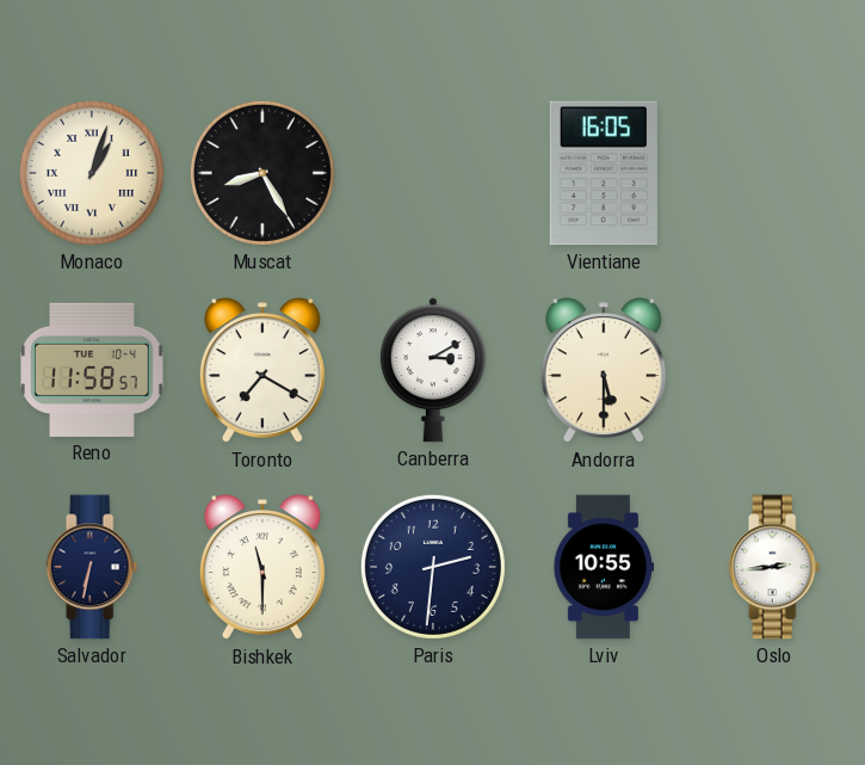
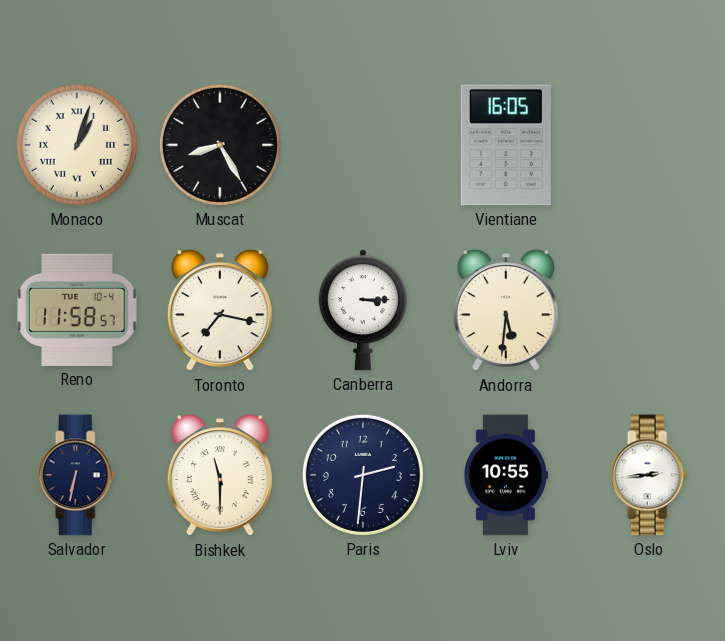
Toronto: 7:20 -> 7:17 (220, 311)
Canberra: 3:10 -> 3:15 (363, 310)
Andorra: 5:30 -> 5:31 (506, 311)
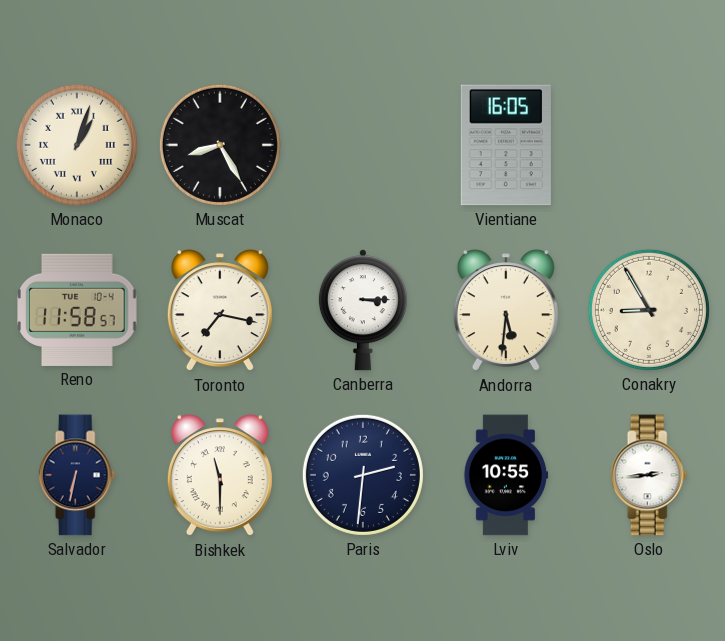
Conakry: none -> 8:55 (649, 310)
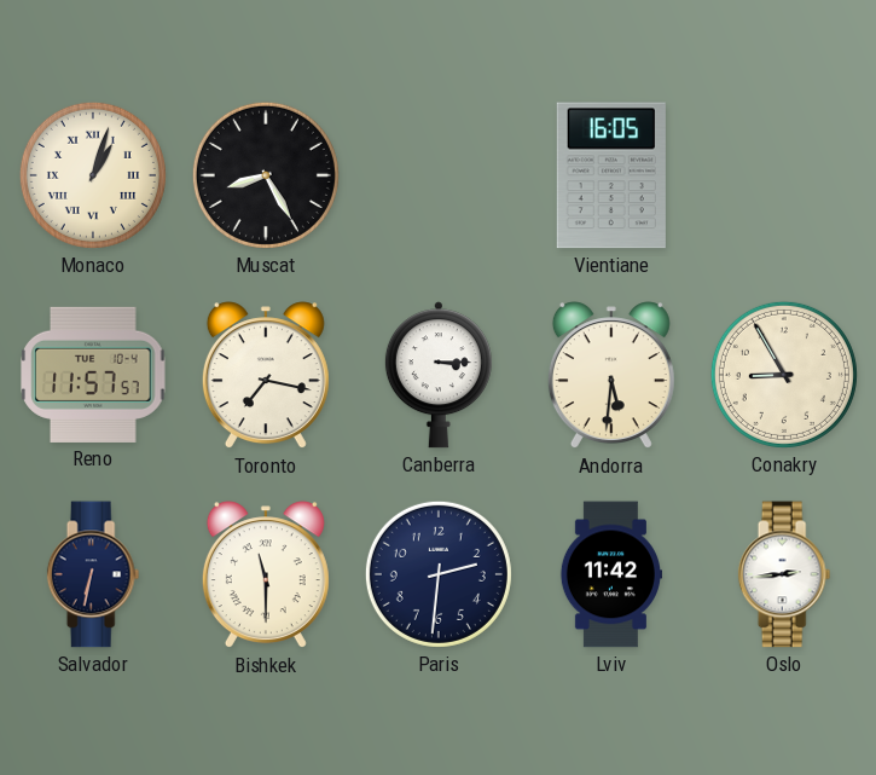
Reno: 11:58 -> 11:57 (93, 375)
Lviv: 10:55 -> 11:42 (610, 574)
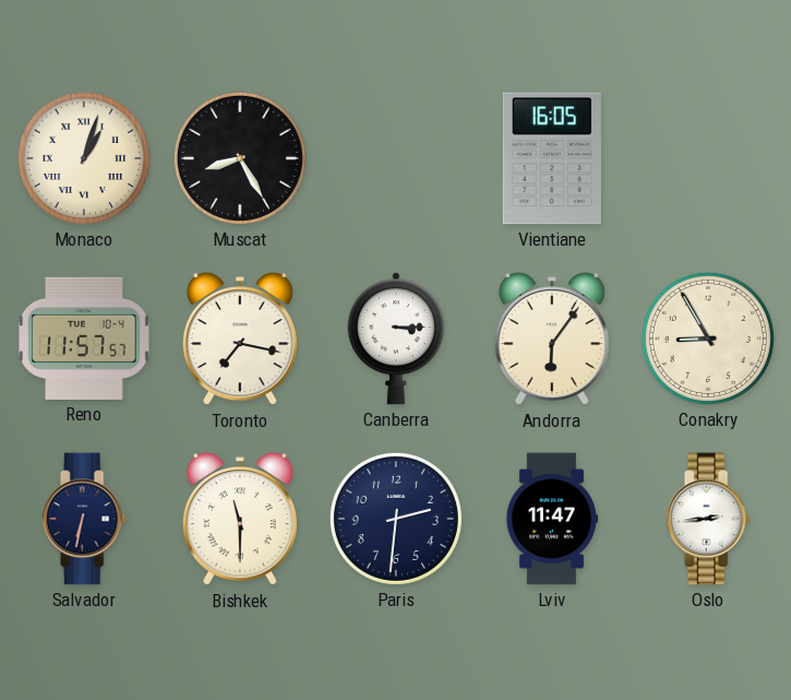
Andorra: 5:31 -> 6:06 (552, 340)
Lviv: 11:42 -> 11:47 (551, 519)
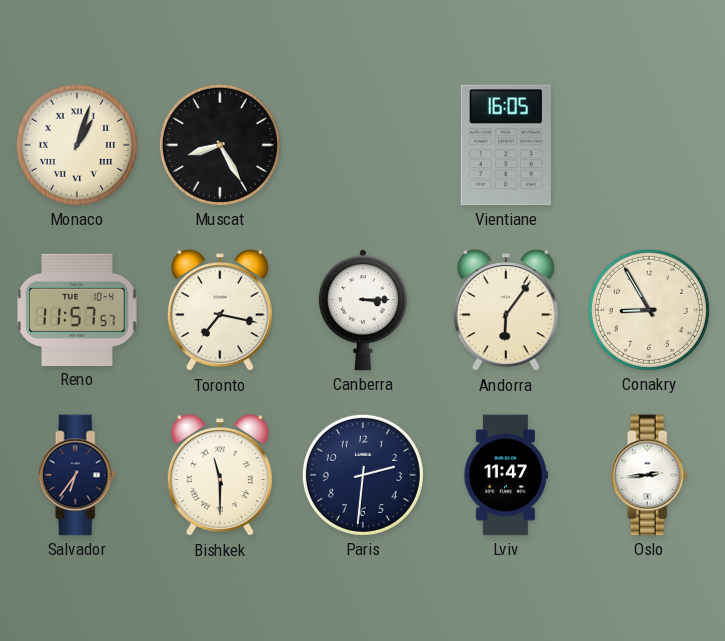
Salvador: 6:32 -> 6:36 (77, 475)
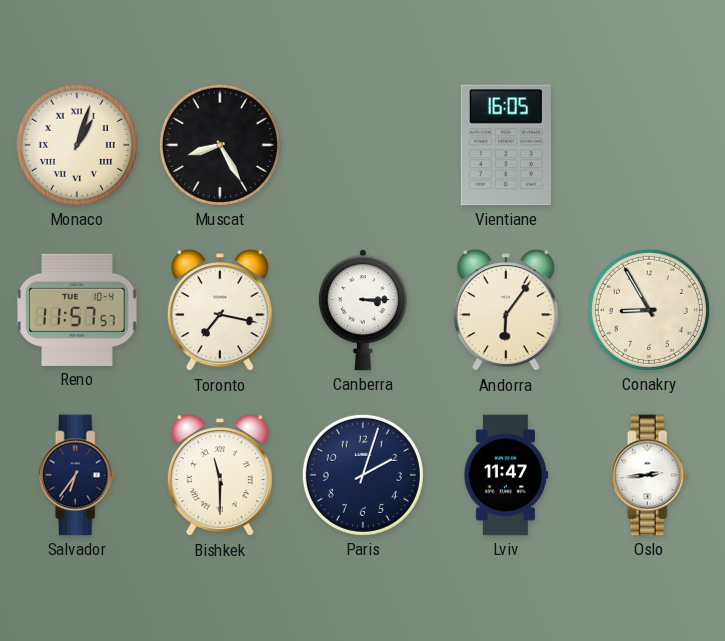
Paris: 2:31 -> 2:03 (363, 475)
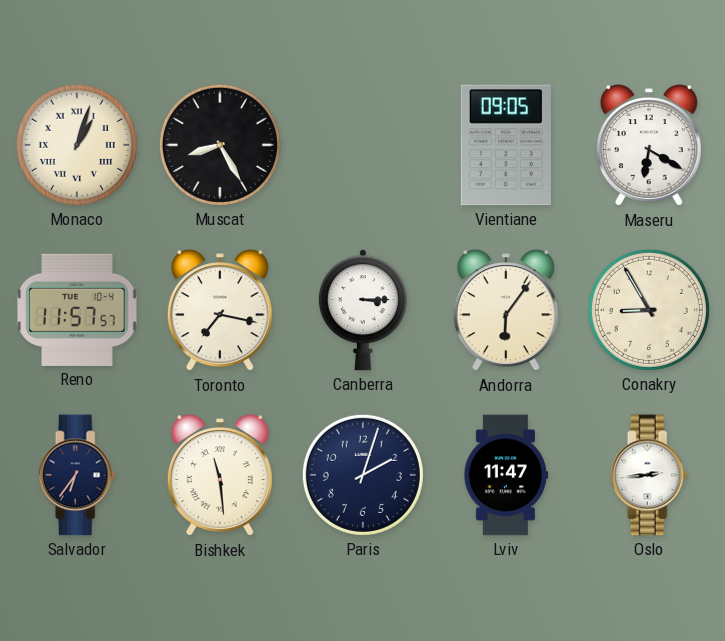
Vientiane: 16:05 -> 09:05 (506, 145)
Maseru: none -> 6:20 (649, 146)
Bishkek: 11:30 -> 11:29 (220, 476)
